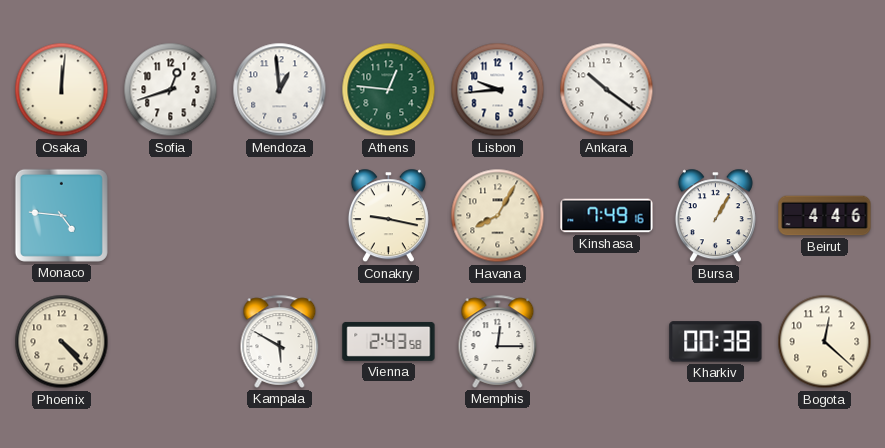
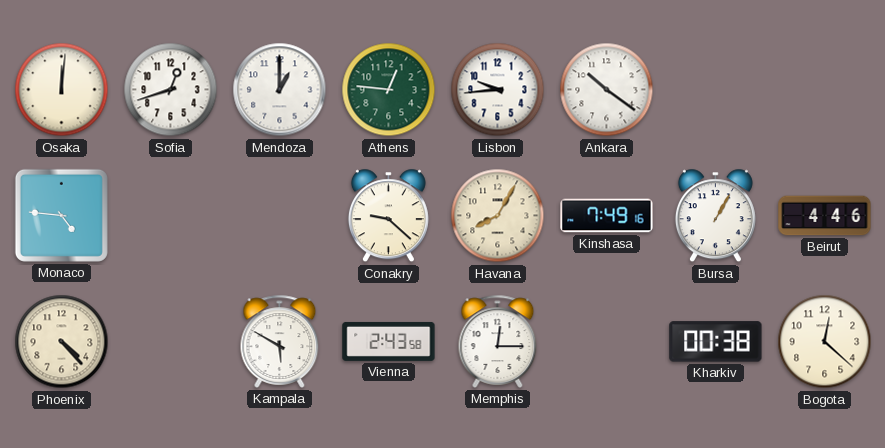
Mendoza: 12:59 -> 1:00 (280, 90)
Conakry: 9:17 -> 9:22 (388, 216)
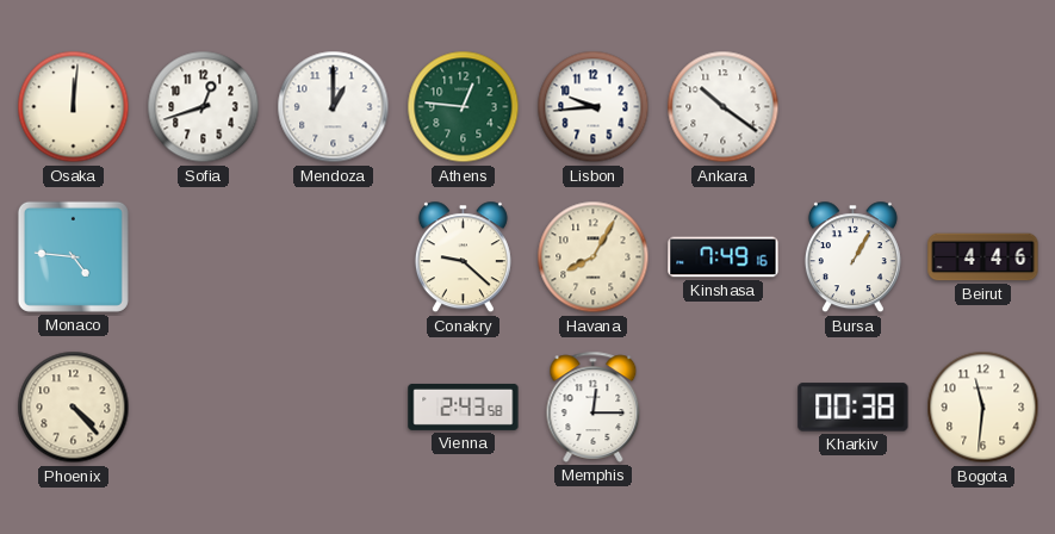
Kampala: 5:50 -> none (280, 341)
Bogota: 12:22 -> 11:31 (983, 408)
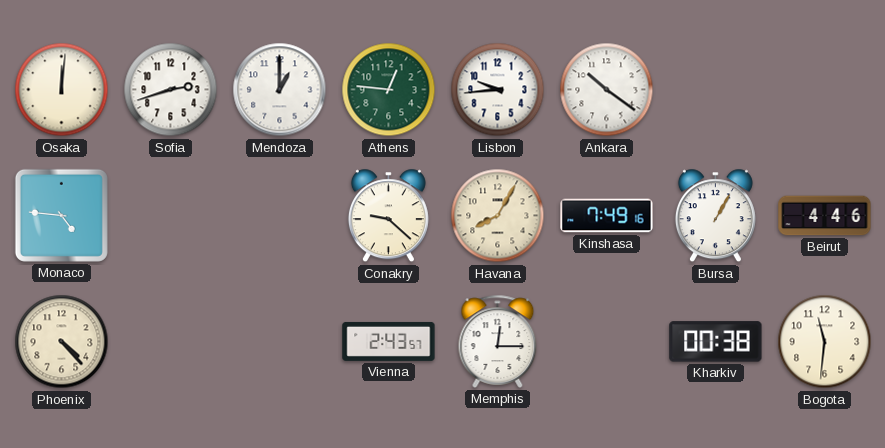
Sofia: 12:42 -> 2:42 (171, 90)
Vienna: 2:43:58 -> 2:43:57 (389, 341)
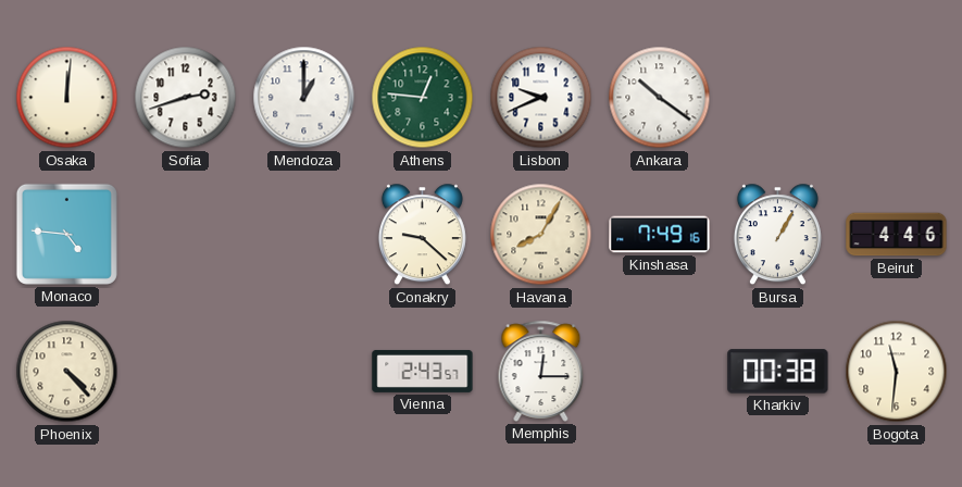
Lisbon: 9:44 -> 9:41 (541, 98)
